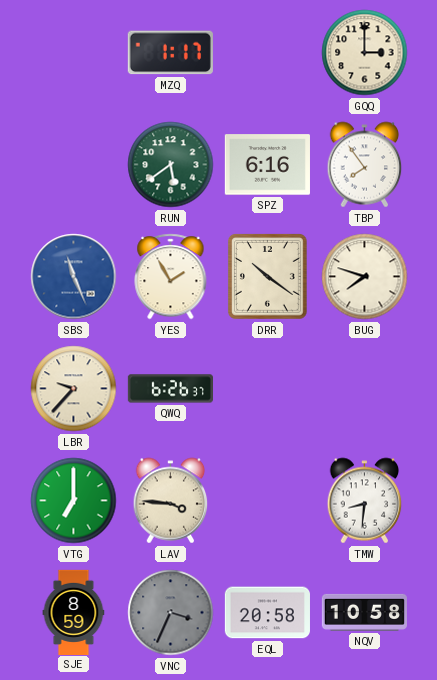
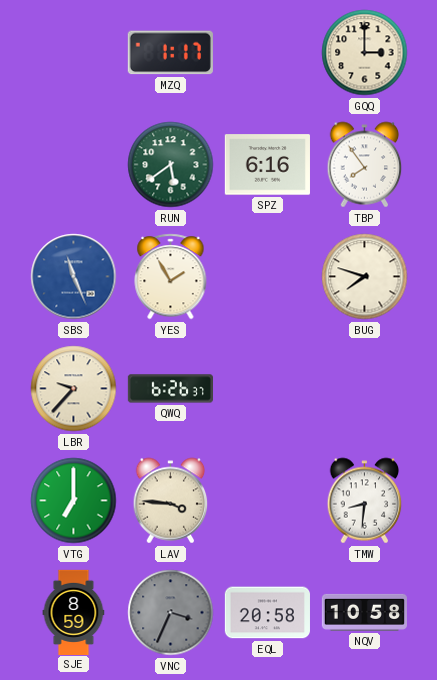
DRR: 10:21 -> none (267, 277)
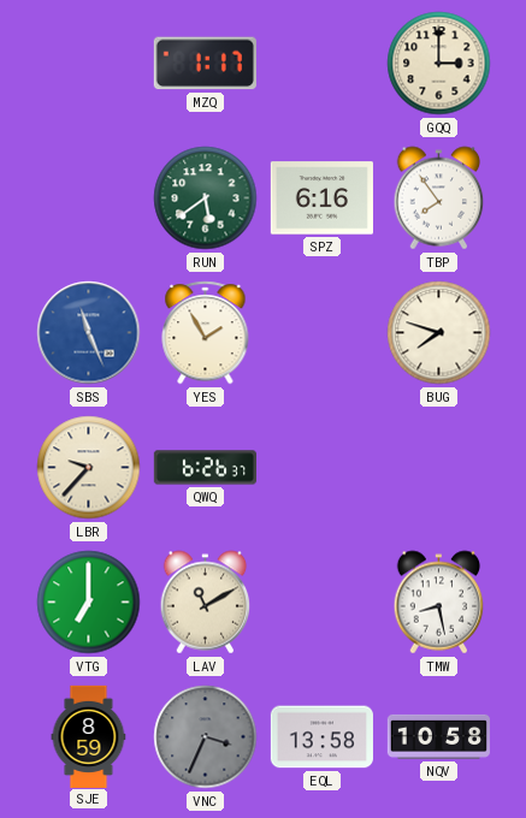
LAV: 3:46 -> 11:10 (206, 603)
TMW: 8:31 -> 8:28 (439, 603)
EQL: 20:58 -> 13:58 (321, 737)
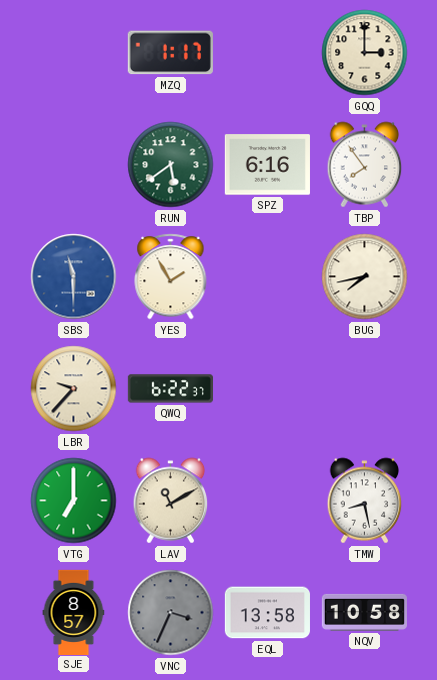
SBS: 11:26 -> 11:30 (74, 277)
BUG: 7:48 -> 7:43 (365, 277)
QWQ: 6:26 -> 6:22 (170, 389)
SJE: 8:59 -> 8:57 (74, 612)
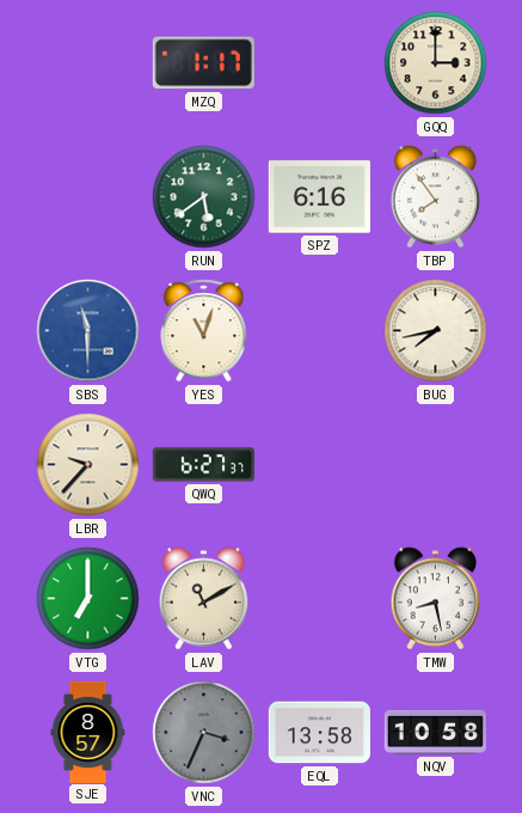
YES: 1:55 -> 11:03 (204, 331)
QWQ: 6:22 -> 6:27 (203, 465)
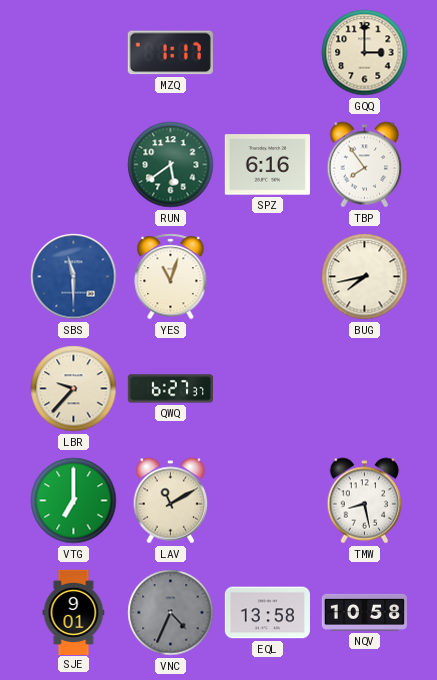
SJE: 8:57 -> 9:01 (74, 612)
VNC: 3:34 -> 4:34 (171, 613)
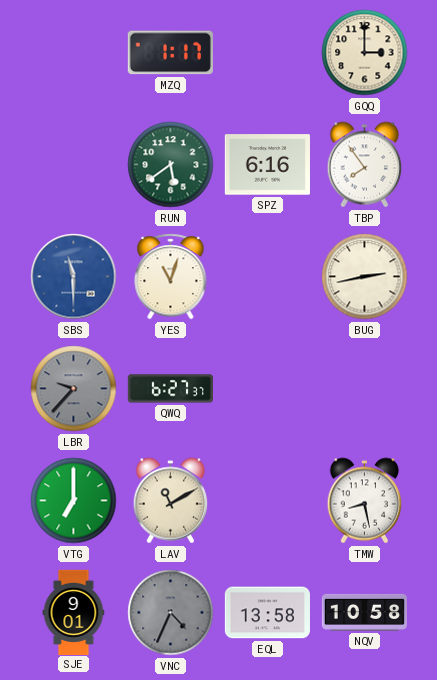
BUG: 7:43 -> 2:43 (365, 277)
LBR dial: cream -> grey (74, 389)
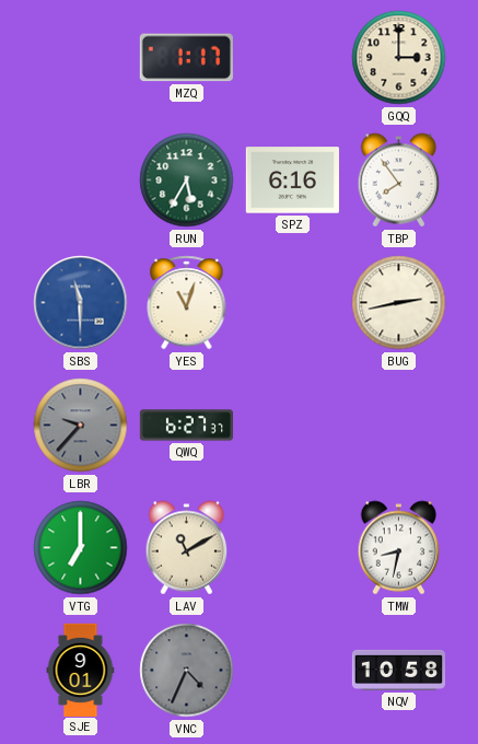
RUN: 5:39 -> 5:35 (187, 181)
TMW: 8:28 -> 8:32 (399, 548)
EQL: 13:58 -> none (267, 613)
